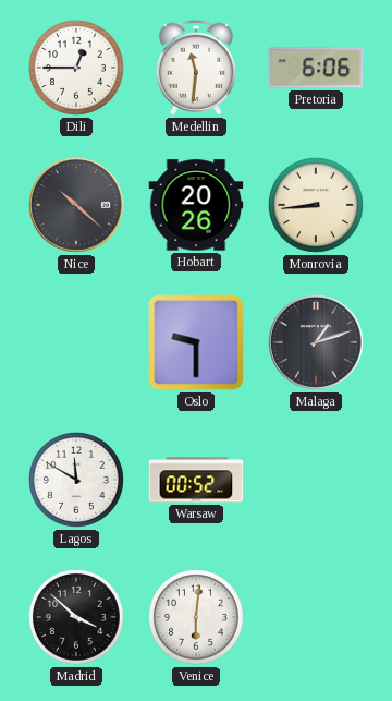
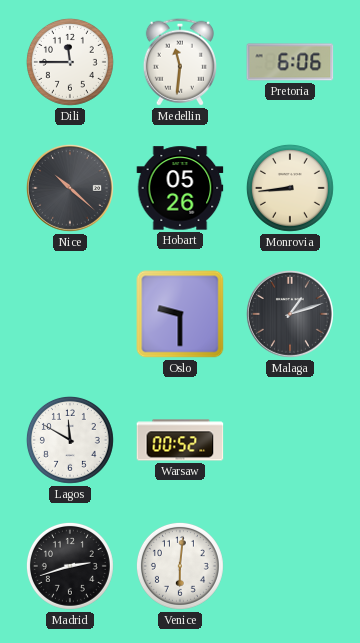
Dili: 12:45 -> 11:45 (70, 62)
Hobart: 20:26 -> 05:26 (180, 188)
Madrid: 3:52 -> 2:42 (70, 566)
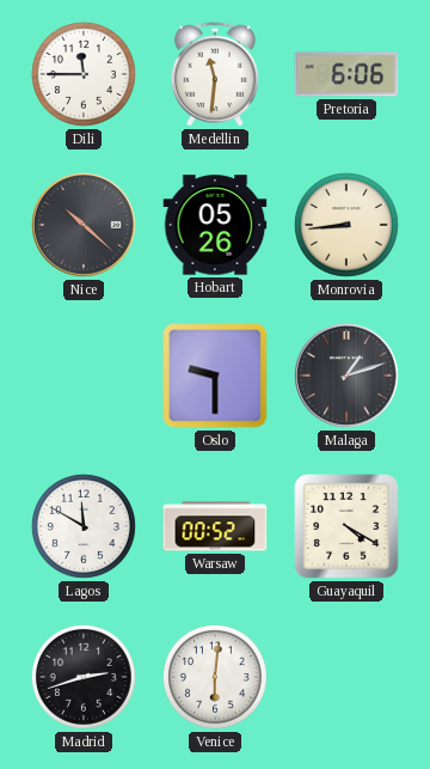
Guayaquil: none -> 4:20 (346, 526)
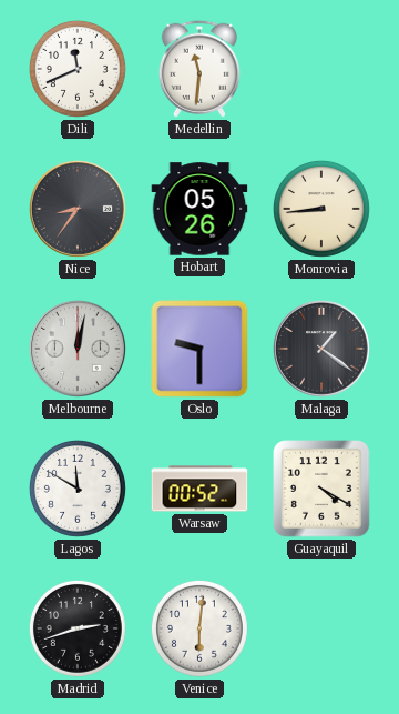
Dili: 11:45 -> 11:41 (78, 69)
Pretoria: 6:06 -> none (346, 74)
Nice: 10:22 -> 8:36 (78, 209)
Melbourne: none -> 12:02 (78, 349)
Malaga: 1:12 -> 1:21 (321, 349)
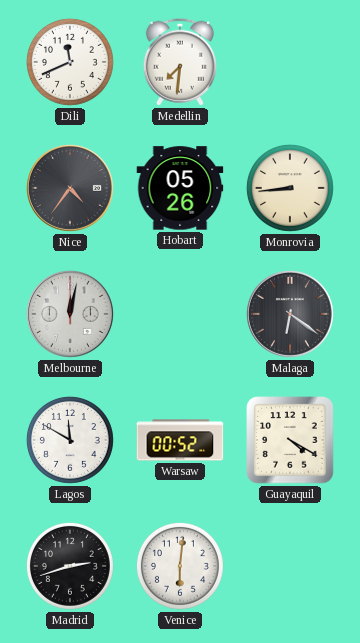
Medellin: 11:31 -> 7:31 (180, 62)
Nice: 8:36 -> 4:36 (70, 188)
Oslo: 9:30 -> none (199, 349)
Malaga: 1:21 -> 6:21 (290, 314)
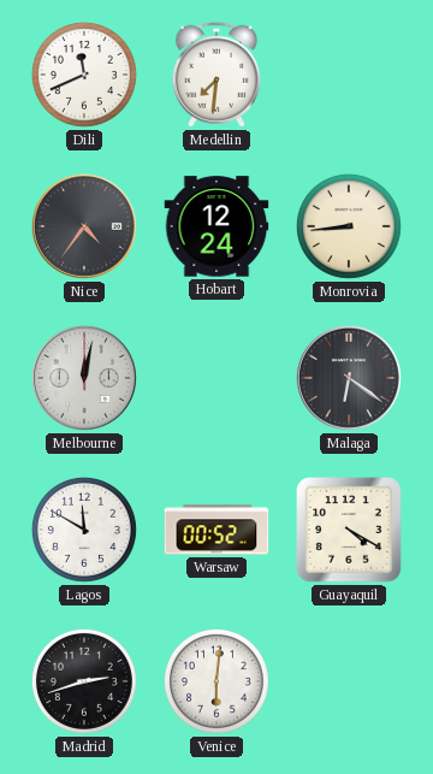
Hobart: 05:26 -> 12:24 (216, 226)
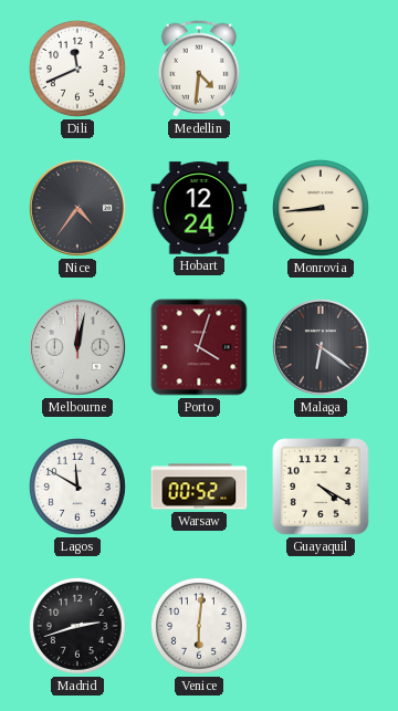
Medellin: 7:31 -> 4:31 (199, 69)
Porto: none -> 4:03 (199, 347)
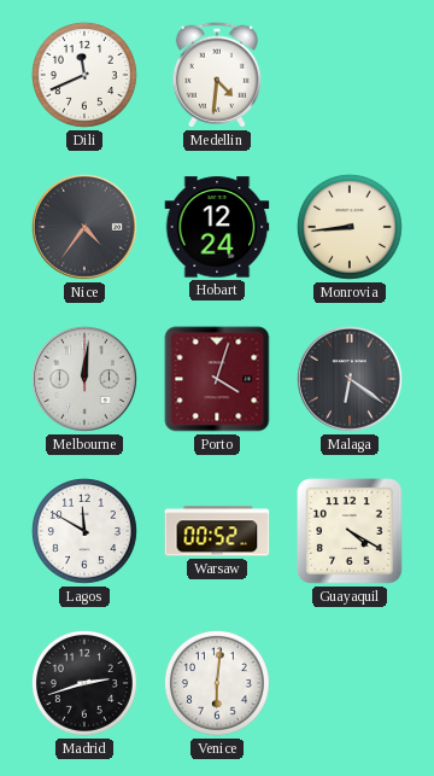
Melbourne: 12:02 -> 12:01 (84, 379)
